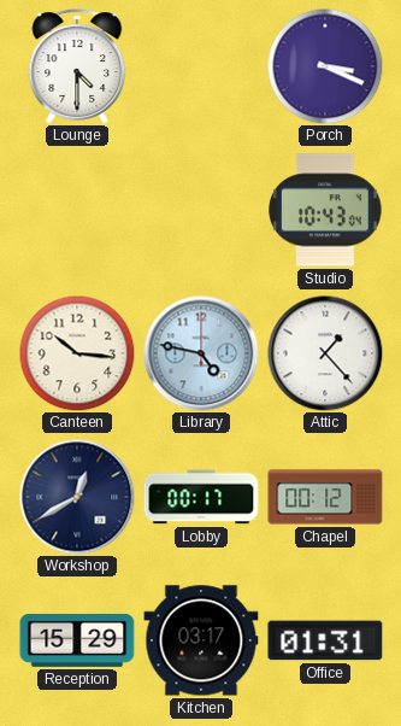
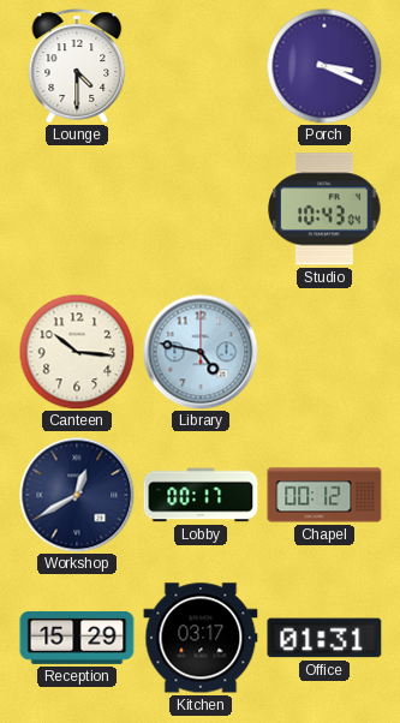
Attic: 1:23 -> none (325, 353)
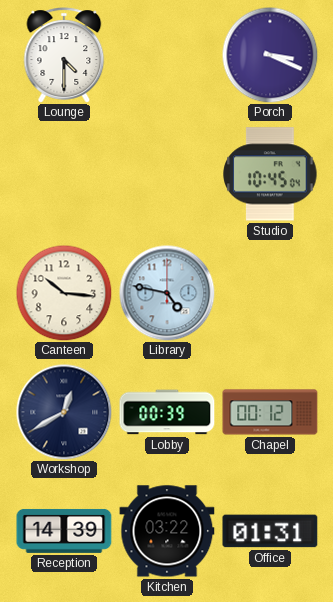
Studio: 10:43 -> 10:45 (270, 174)
Lobby: 00:17 -> 00:39 (167, 412)
Reception: 15:29 -> 14:39 (64, 531)
Kitchen: 03:17 -> 03:22 (167, 531)
